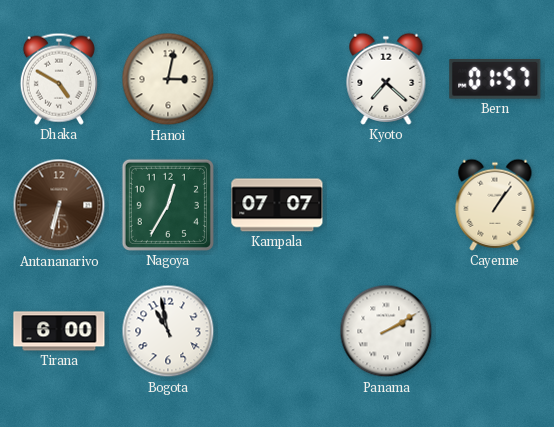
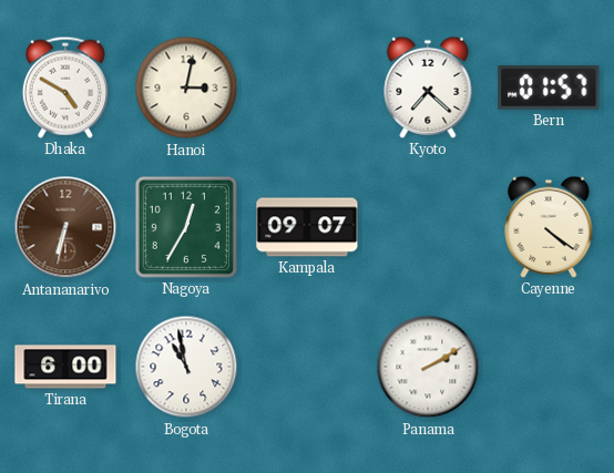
Kampala: 07:07 -> 09:07 (307, 227)
Cayenne: 1:06 -> 4:21 (549, 227)
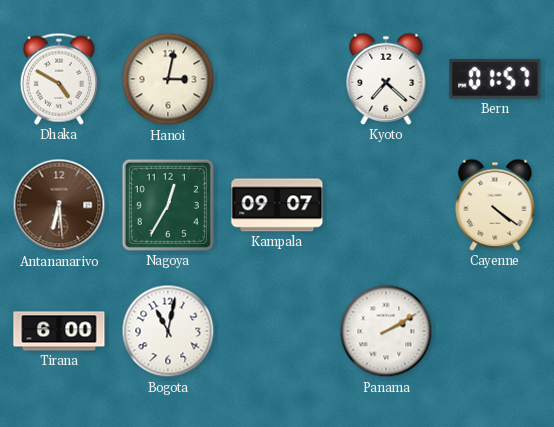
Antananarivo: 6:32 -> 6:29 (59, 205)
Bogota: 10:58 -> 11:02 (168, 331)
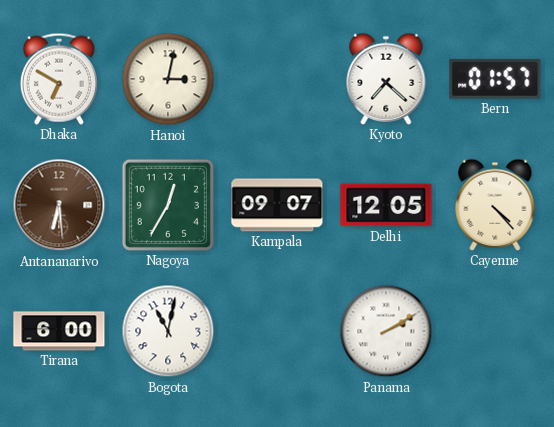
Dhaka: 4:50 -> 6:50 (59, 79)
Delhi: none -> 12:05 (386, 205)
Cayenne: 4:21 -> 4:23 (495, 205)
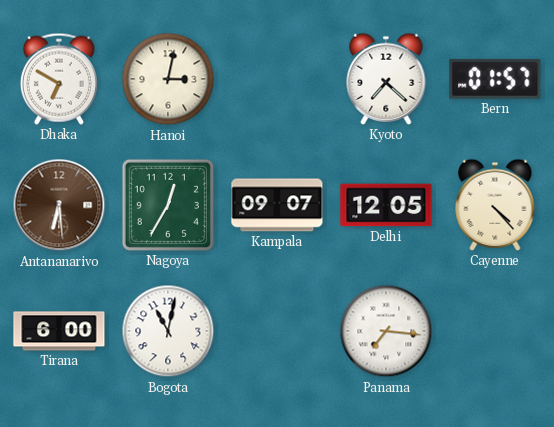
Panama: 2:10 -> 7:16 (386, 331)
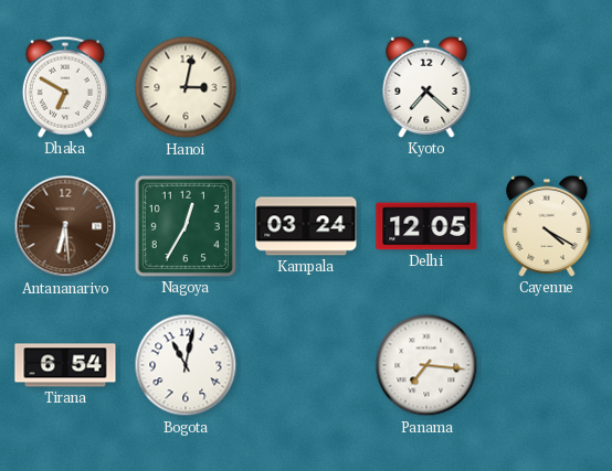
Bern: 01:57 -> none (495, 79)
Kampala: 09:07 -> 03:24 (306, 226)
Cayenne: 4:23 -> 4:20 (547, 226)
Tirana: 6:00 -> 6:54 (65, 365)
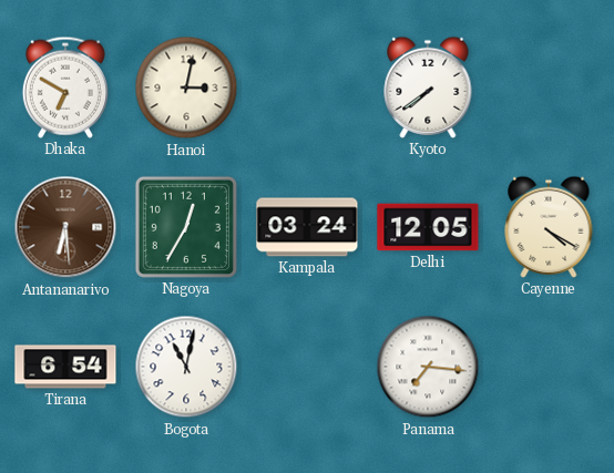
Kyoto: 7:22 -> 7:39 (428, 88)
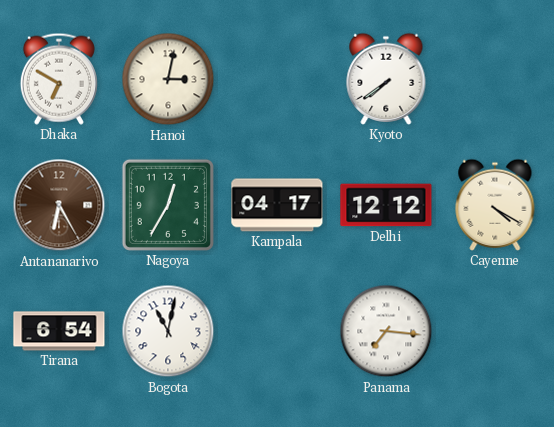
Antananarivo: 6:29 -> 6:25 (59, 205)
Kampala: 03:24 -> 04:17 (277, 205)
Delhi: 12:05 -> 12:12 (386, 205)
